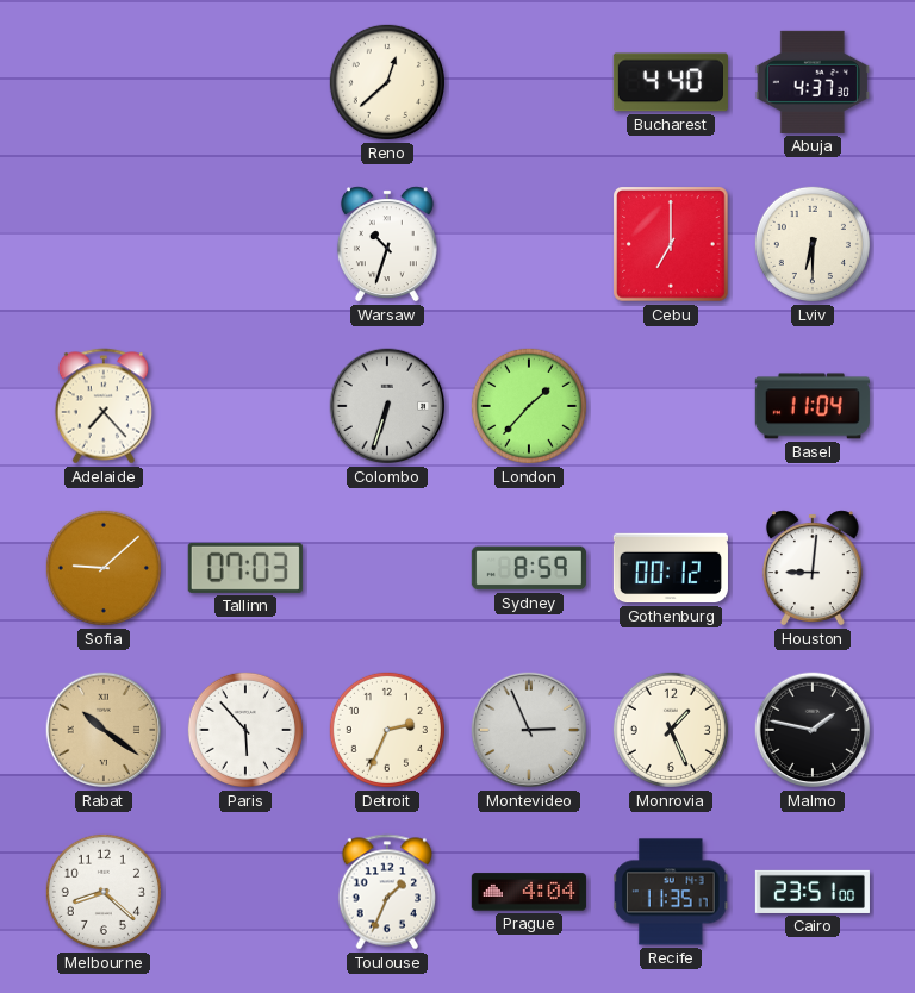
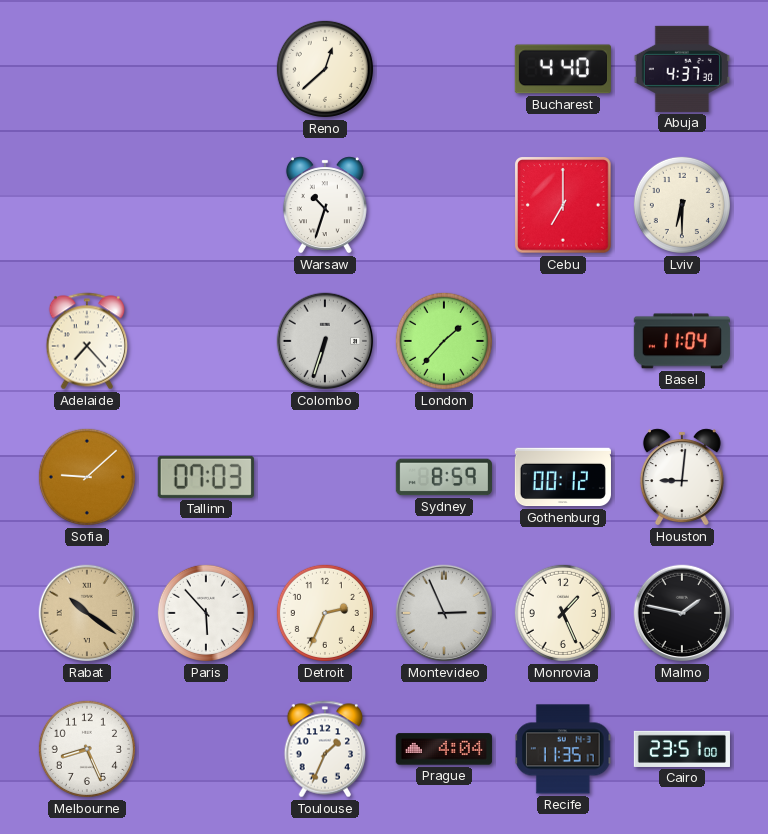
Melbourne: 8:22 -> 8:26 (87, 749)
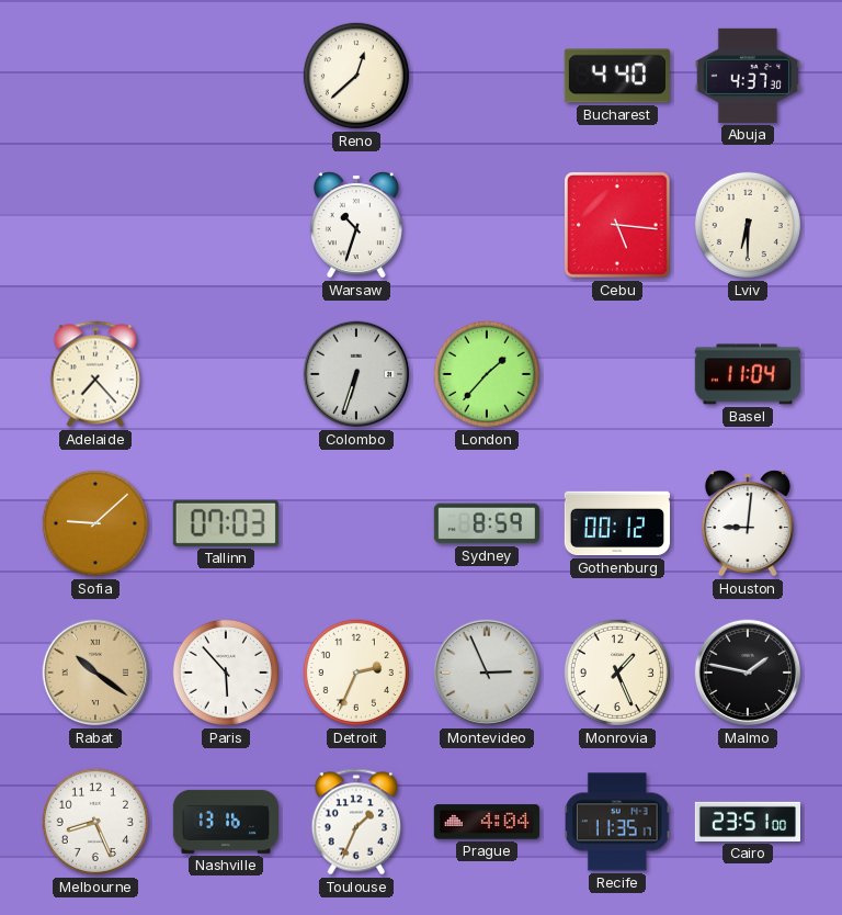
Cebu: 7:00 -> 5:16 (617, 225)
Nashville: none -> 13:16 (226, 822)
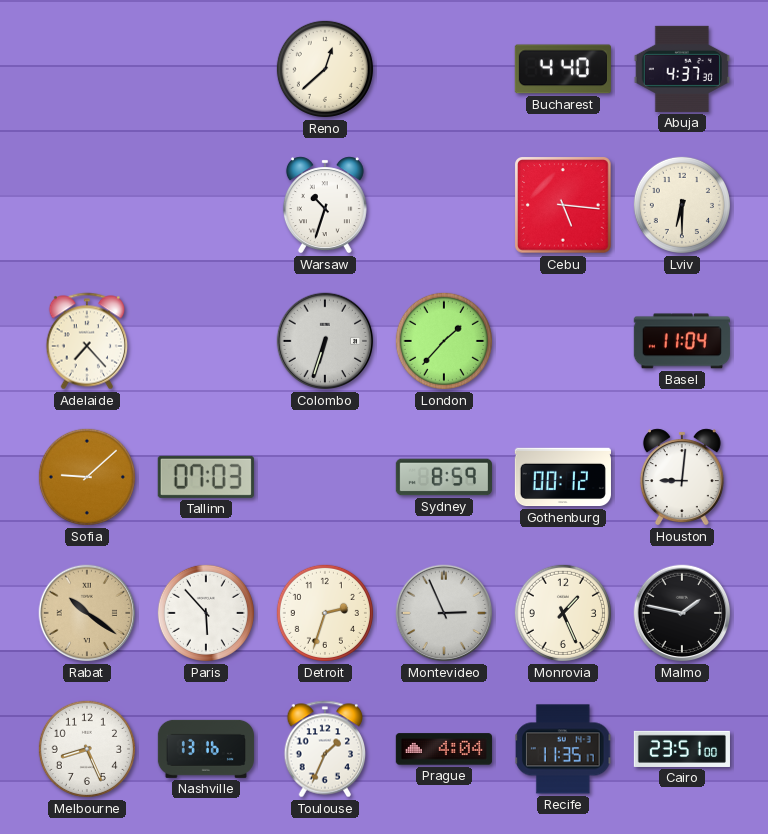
Detroit: 2:34 -> 2:33 (325, 613)
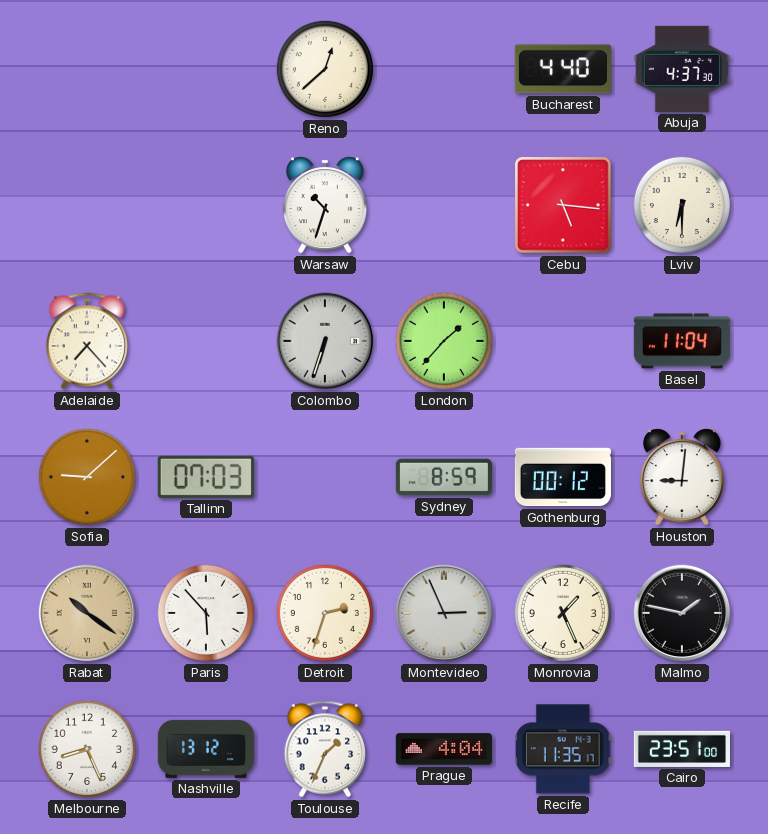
Nashville: 13:16 -> 13:12 (206, 749)
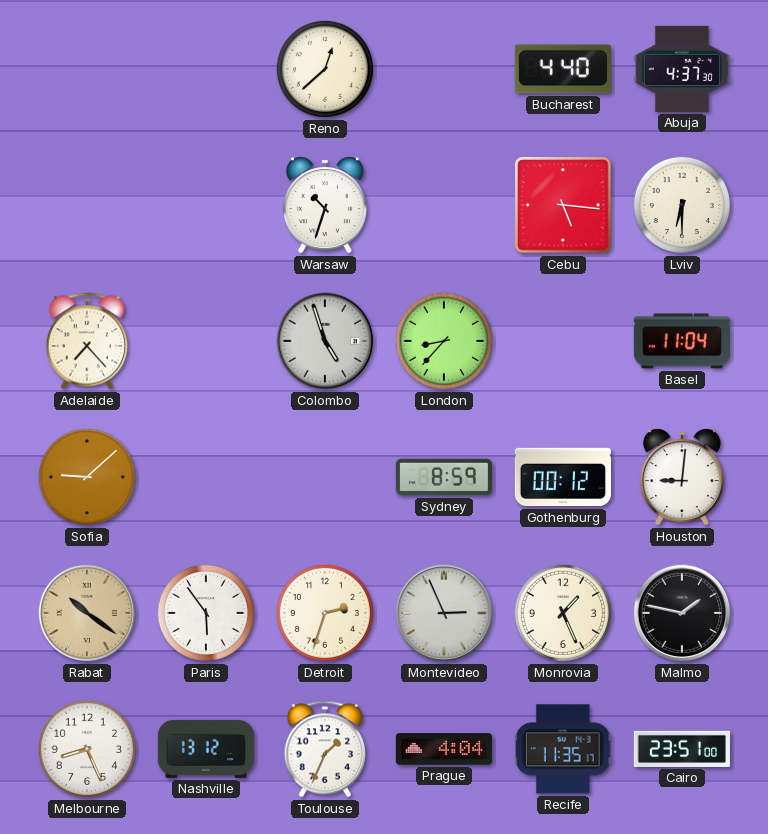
Colombo: 6:33 -> 4:57 (325, 341)
London: 1:37 -> 8:37 (444, 341)
Tallinn: 07:03 -> none (206, 477)
Paris: 5:53 -> 5:54 (206, 613)
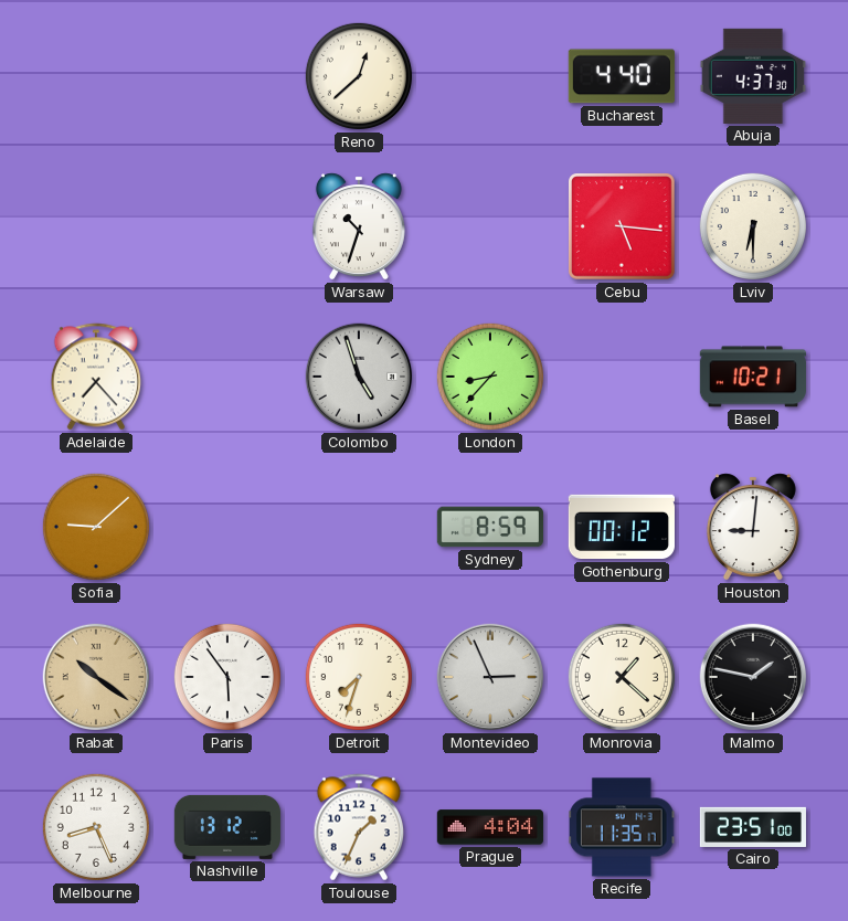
Basel: 11:04 -> 10:21 (753, 377)
Detroit: 2:33 -> 7:33 (359, 677)
Monrovia: 1:26 -> 1:22 (622, 677)
